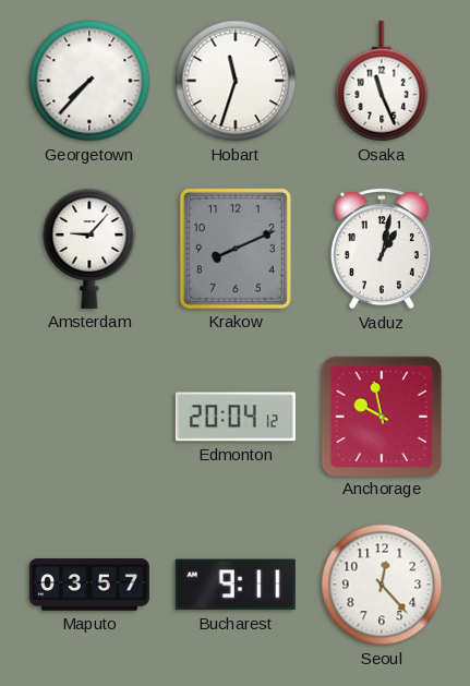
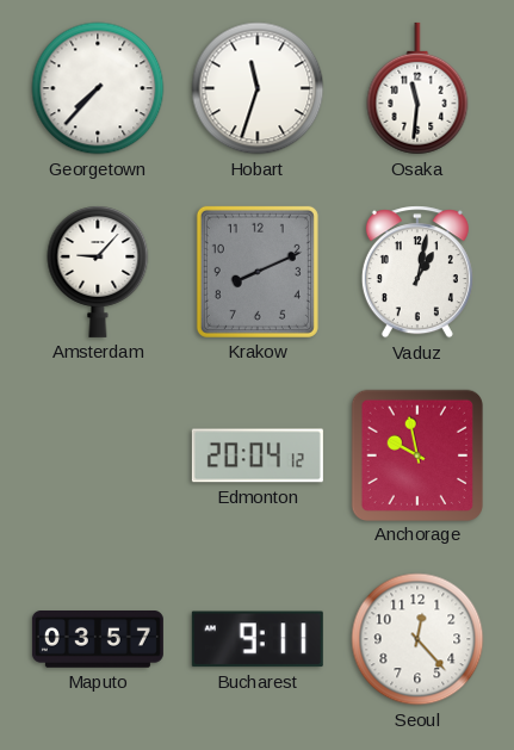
Osaka: 11:26 -> 11:31 (417, 88)
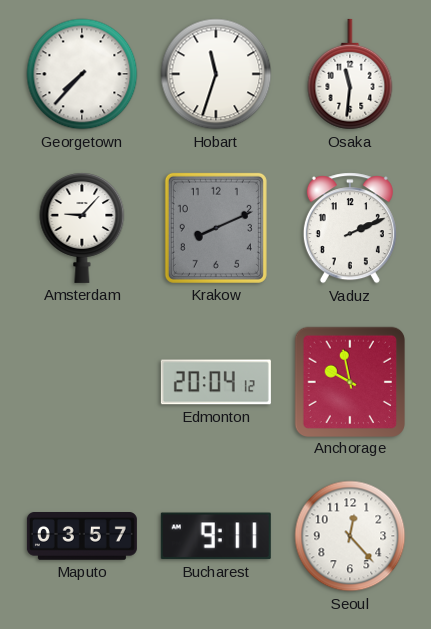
Vaduz: 1:02 -> 2:11 (350, 228)
